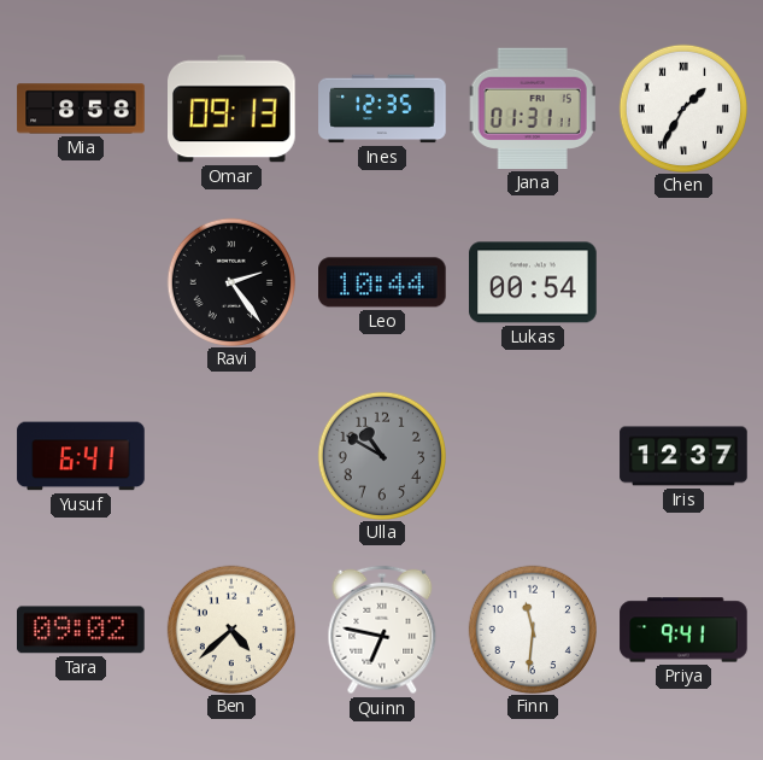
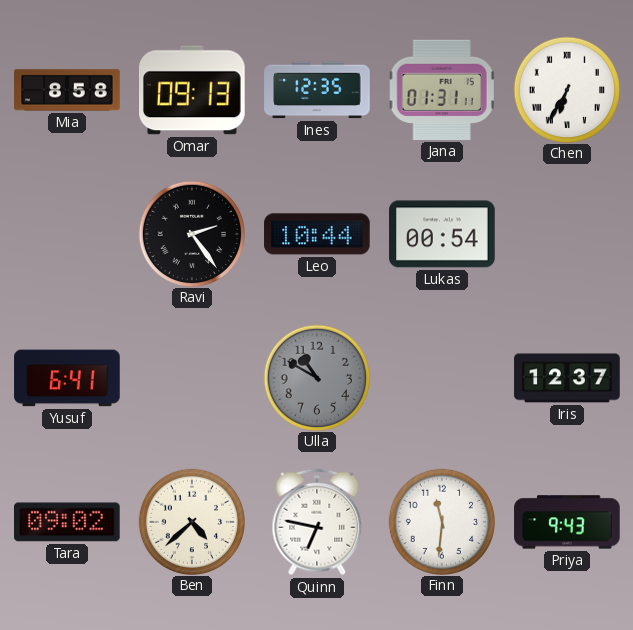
Chen: 1:35 -> 6:35 (566, 89)
Priya: 9:41 -> 9:43 (567, 522)
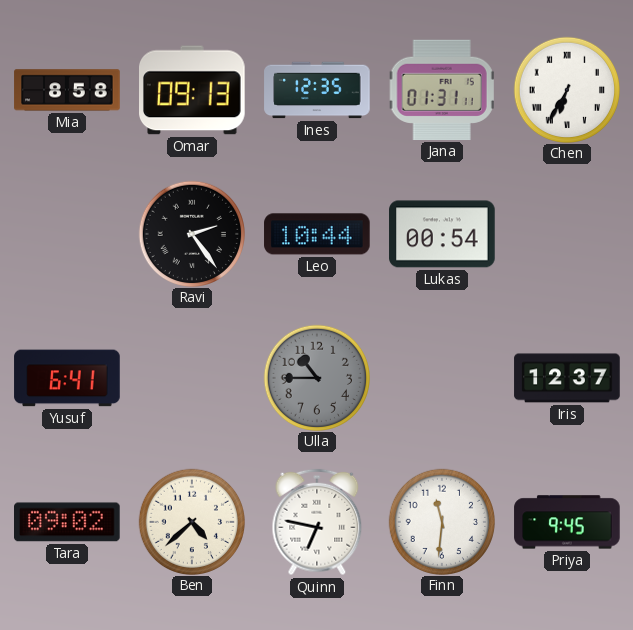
Ulla: 10:50 -> 10:45 (316, 377)
Priya: 9:43 -> 9:45 (567, 522)
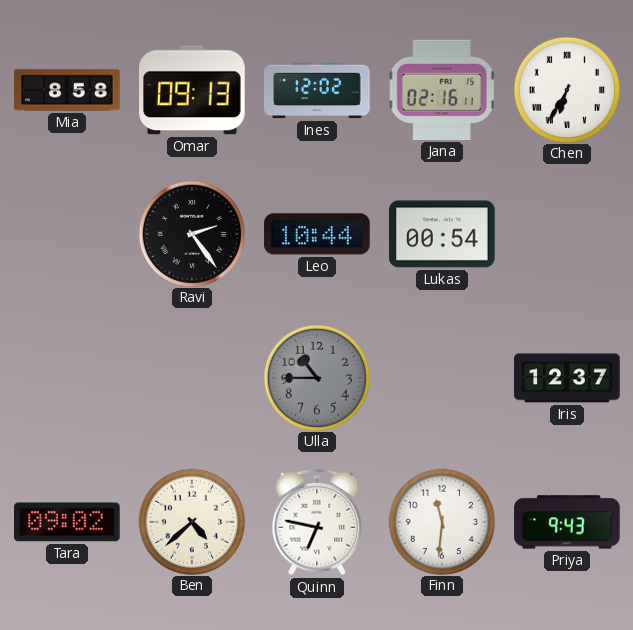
Ines: 12:35 -> 12:02 (317, 90)
Jana: 01:31 -> 02:16 (442, 90)
Yusuf: 6:41 -> none (67, 378)
Priya: 9:45 -> 9:43 (567, 522)
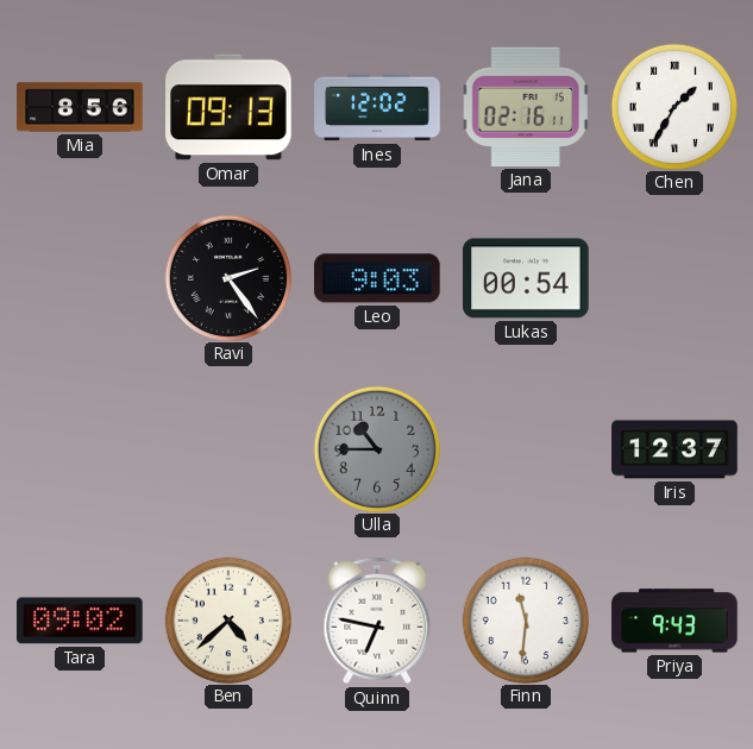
Mia: 8:58 -> 8:56 (80, 107)
Chen: 6:35 -> 1:35 (673, 106)
Leo: 10:44 -> 9:03 (377, 278)
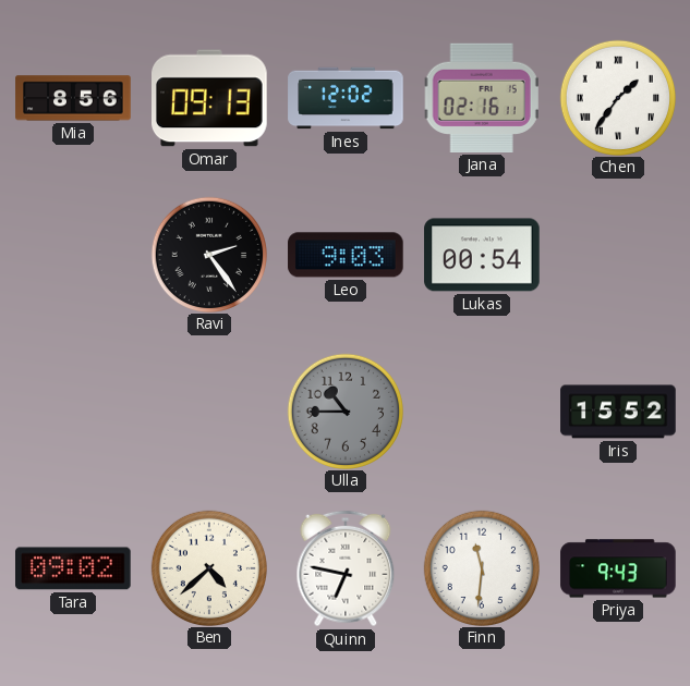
Chen: 1:35 -> 1:36 (617, 97)
Iris: 12:37 -> 15:52 (618, 412)
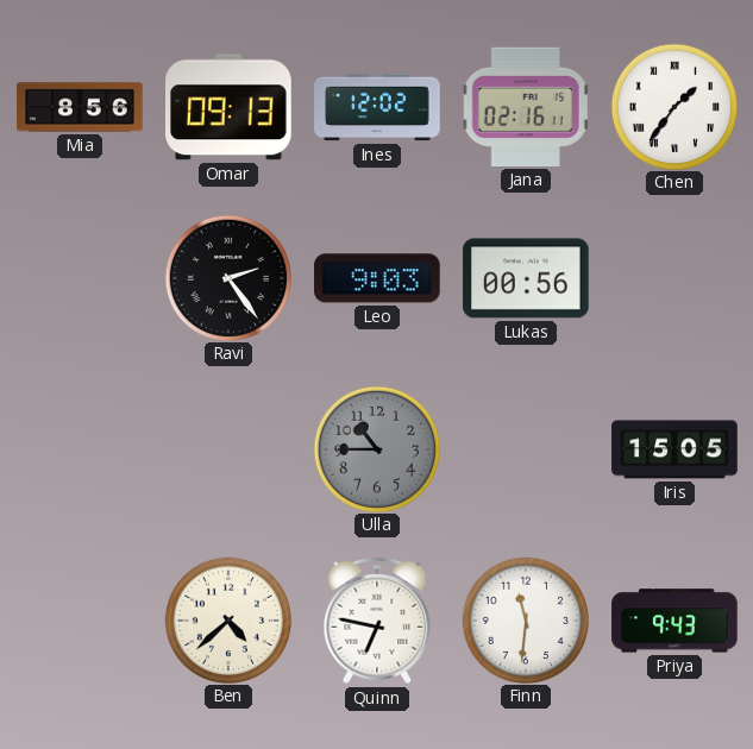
Lukas: 00:54 -> 00:56 (526, 278)
Iris: 15:52 -> 15:05 (674, 449)
Tara: 09:02 -> none (73, 568)
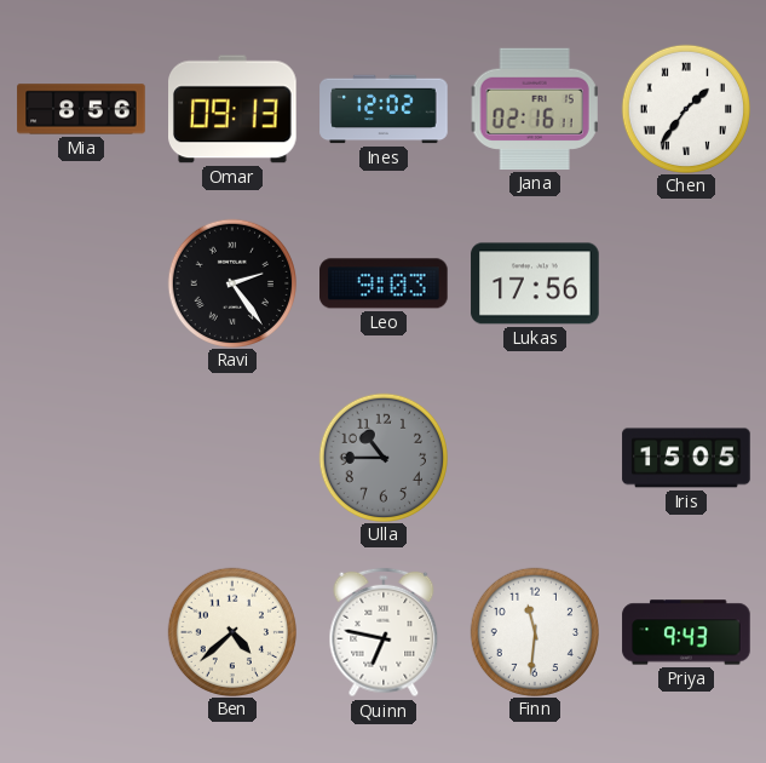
Lukas: 00:56 -> 17:56 (535, 283)
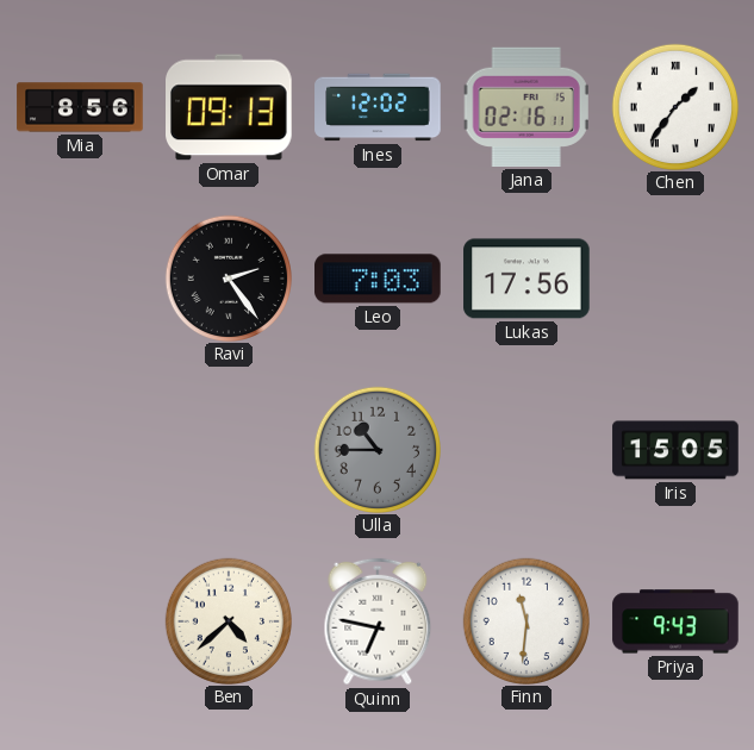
Leo: 9:03 -> 7:03 (378, 279)
